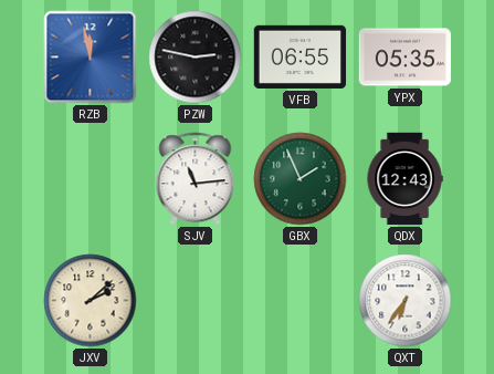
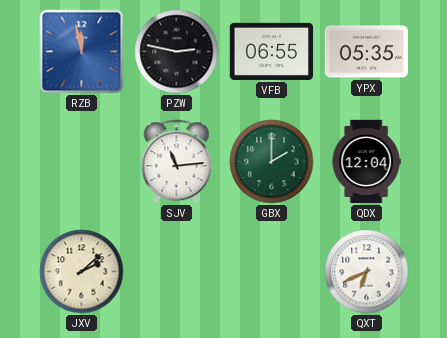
GBX: 1:56 -> 2:00 (272, 162)
QDX: 12:43 -> 12:04 (366, 162)
QXT: 6:36 -> 6:41 (367, 272)
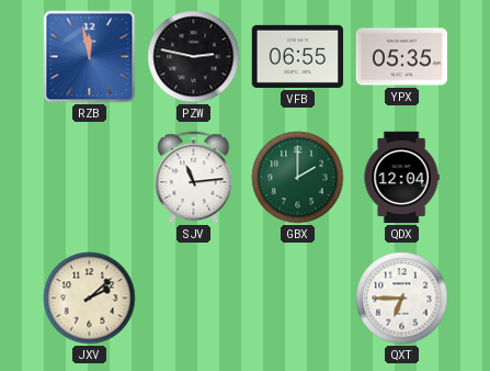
QXT: 6:41 -> 6:45 (402, 299)
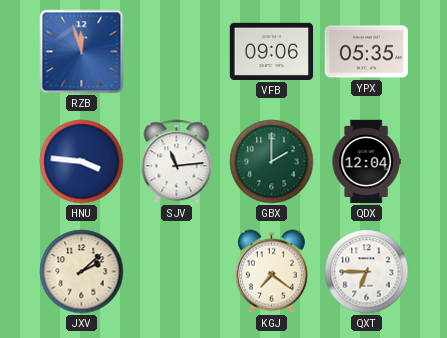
RZB: 11:58 -> 11:57 (82, 52)
PZW: 2:47 -> none (194, 57)
VFB: 06:55 -> 09:06 (272, 51)
HNU: none -> 3:46 (82, 162)
KGJ: none -> 7:21 (271, 272)
